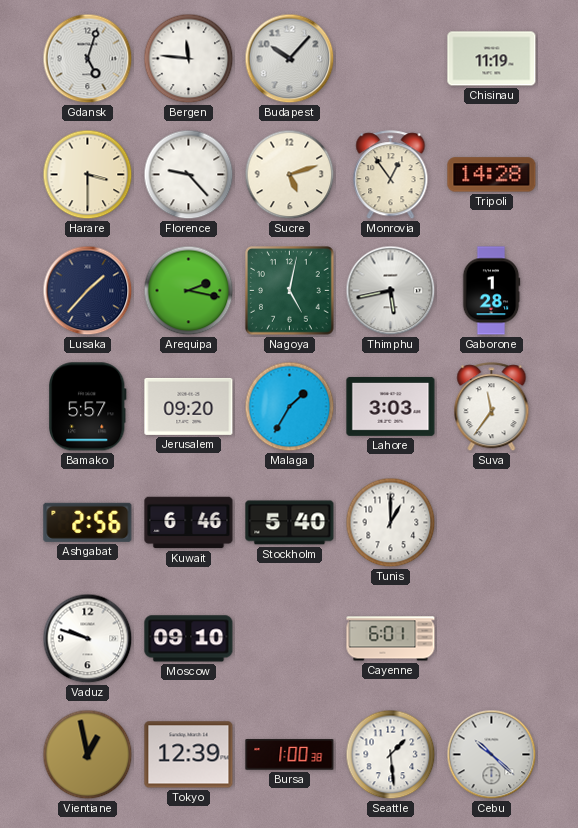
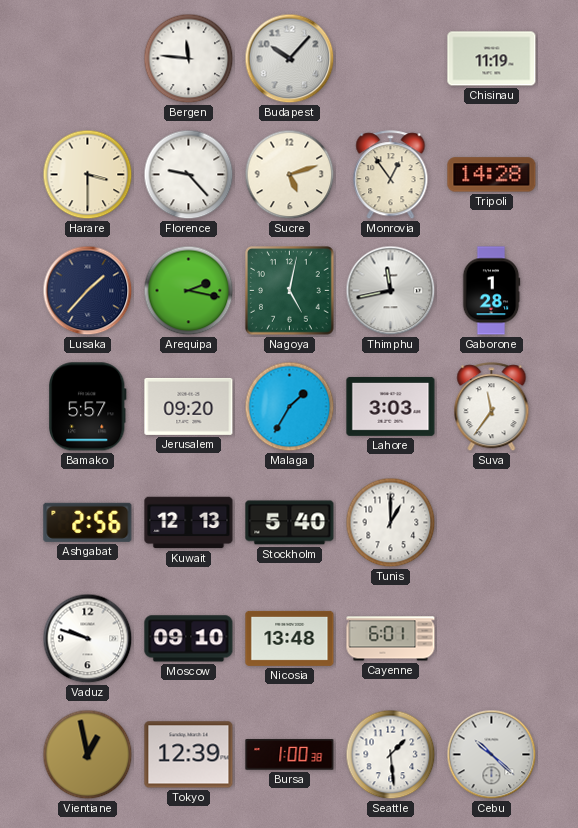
Gdansk: 5:03 -> none (88, 59)
Thimphu: 5:43 -> 11:43 (391, 291)
Kuwait: 6:46 -> 12:13 (189, 523)
Nicosia: none -> 13:48 (290, 638)
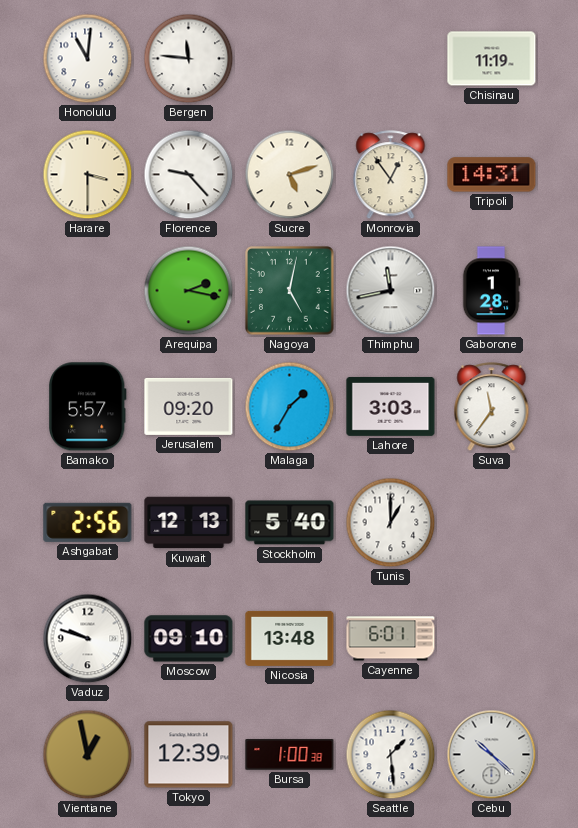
Honolulu: none -> 11:01 (88, 59)
Budapest: 10:07 -> none (290, 59)
Tripoli: 14:28 -> 14:31 (492, 175)
Lusaka: 1:37 -> none (88, 291)
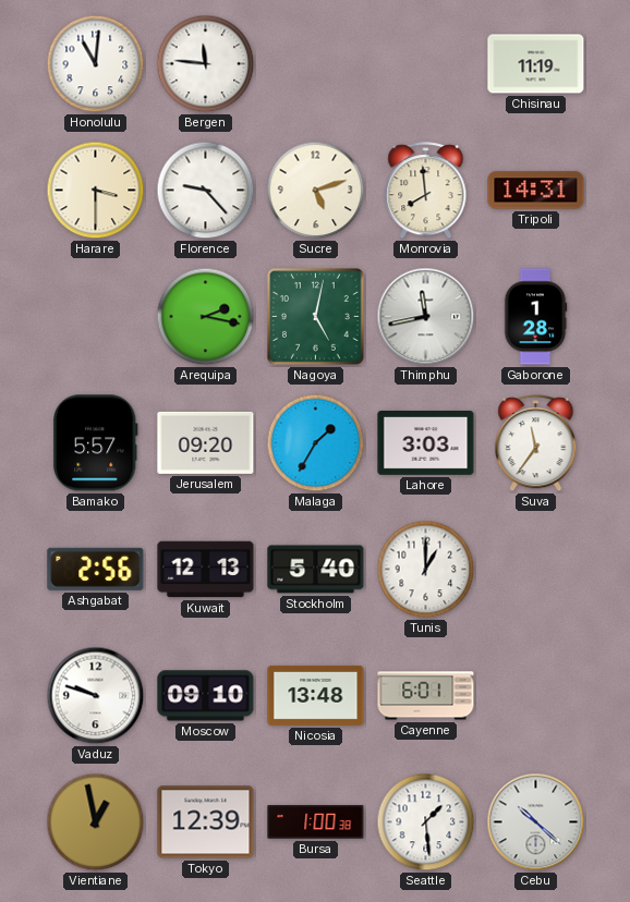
Monrovia: 12:54 -> 7:59 (426, 191)
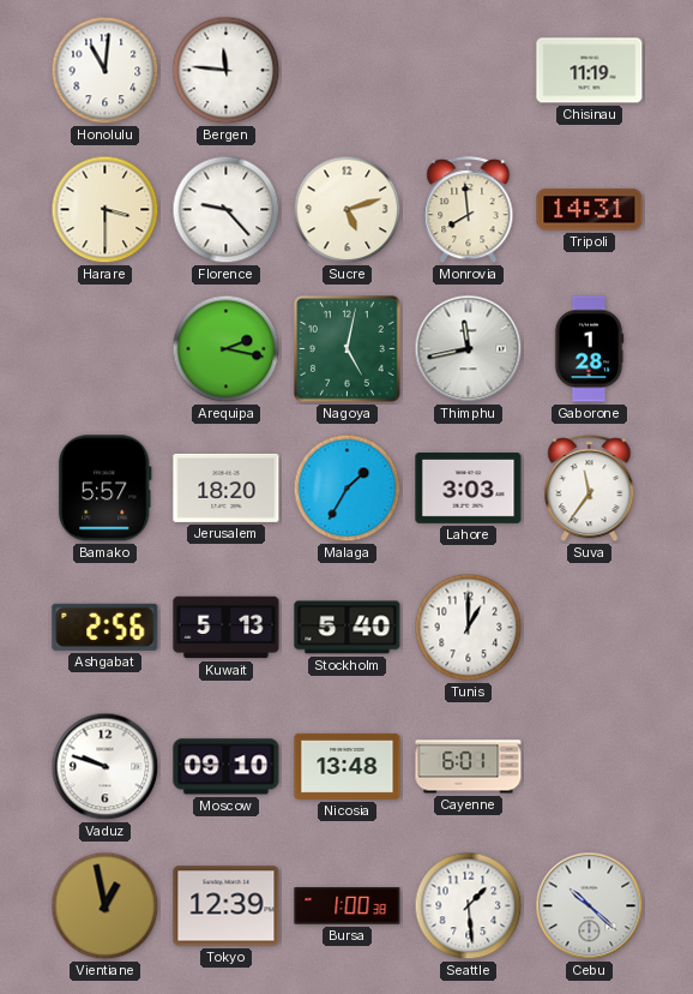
Jerusalem: 09:20 -> 18:20 (227, 487)
Kuwait: 12:13 -> 5:13 (227, 628)
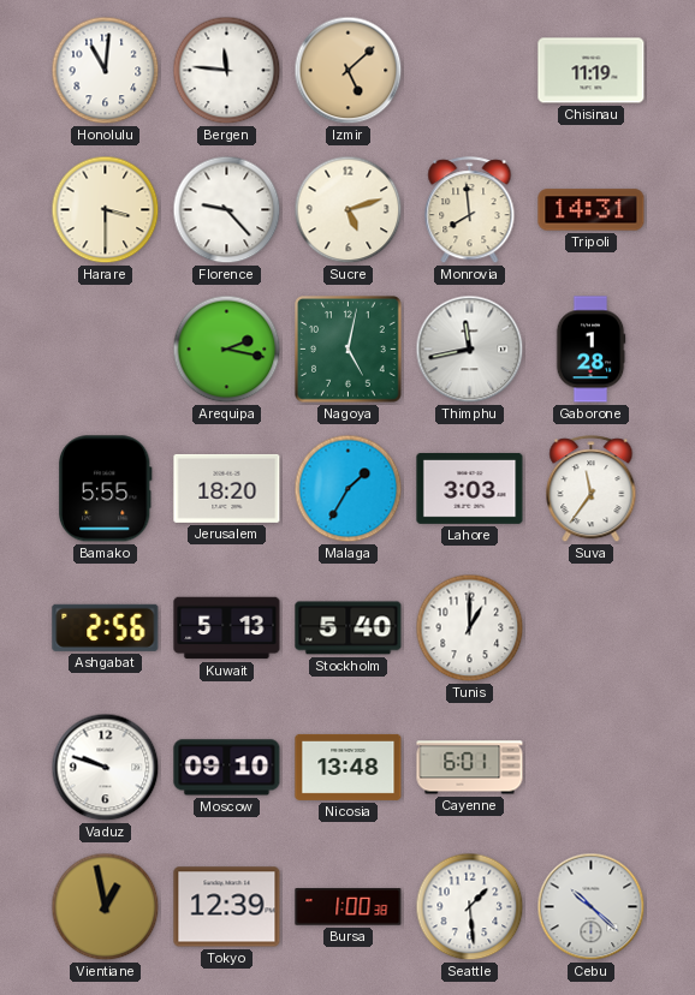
Izmir: none -> 5:08 (349, 71)
Bamako: 5:57 -> 5:55 (106, 489)
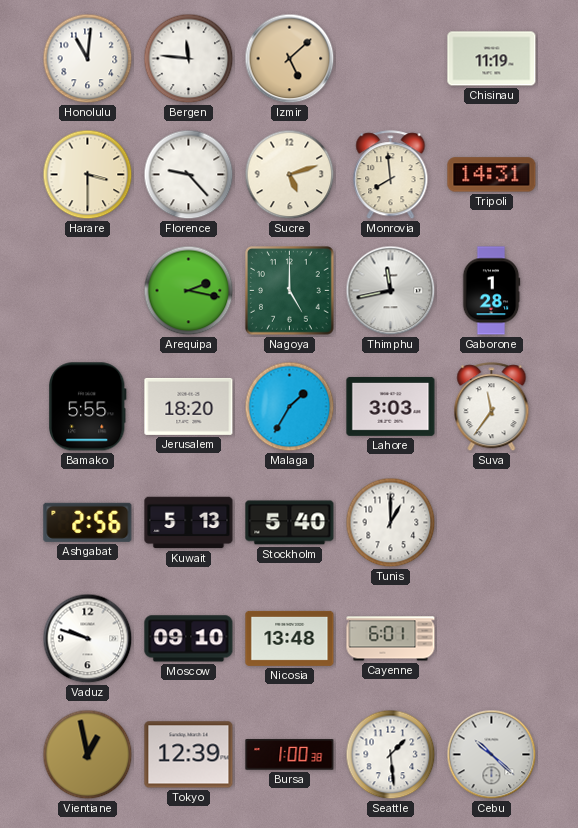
Nagoya: 5:02 -> 5:00 (290, 291)
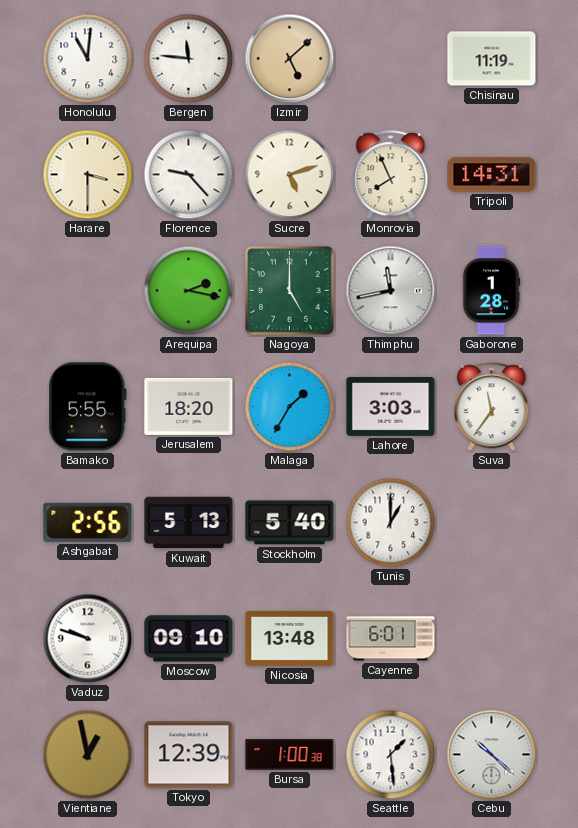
Monrovia: 7:59 -> 7:56 (391, 175)
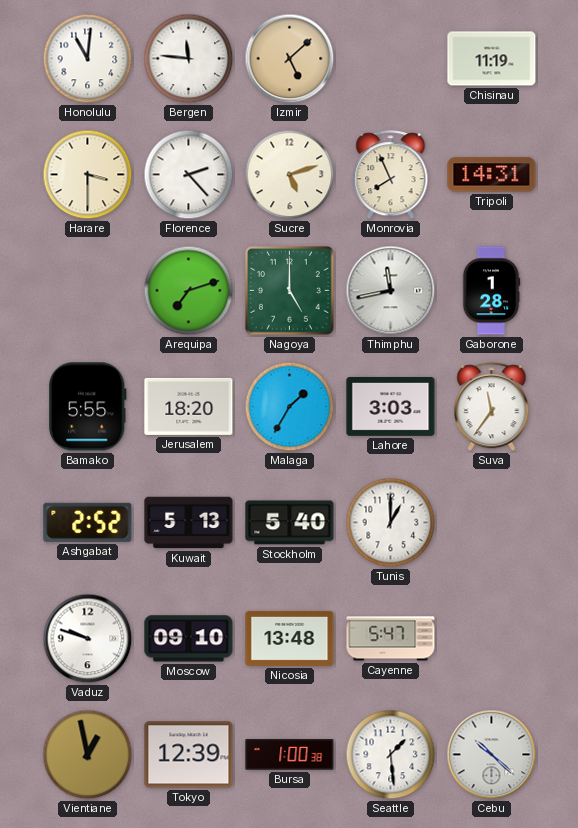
Florence: 9:23 -> 2:23 (189, 175)
Arequipa: 2:17 -> 7:12 (189, 291)
Ashgabat: 2:56 -> 2:52 (88, 522)
Cayenne: 6:01 -> 5:47 (391, 639)
